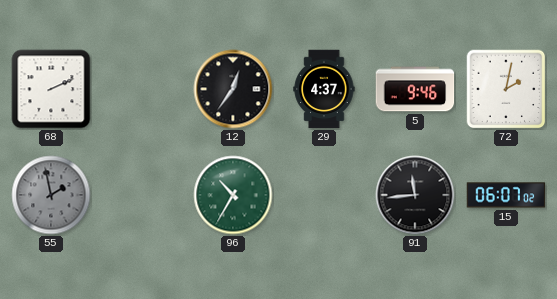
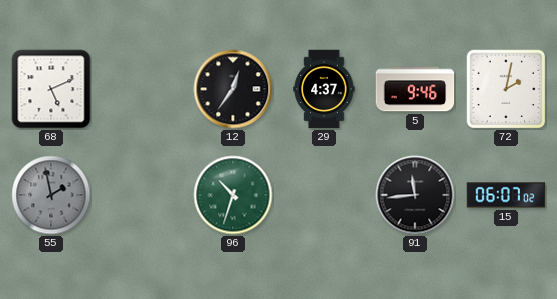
68: 2:11 -> 5:11 (51, 89)
96: 10:35 -> 10:33 (233, 195)
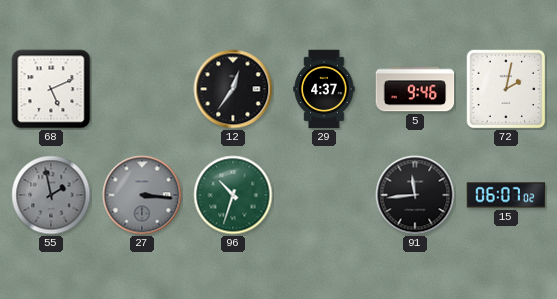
27: none -> 3:16 (142, 195)
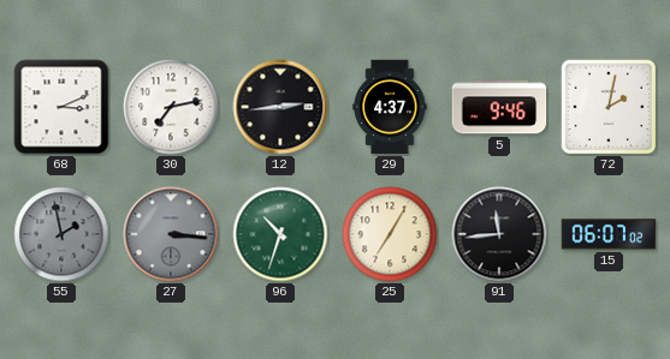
68: 5:11 -> 3:11 (61, 107)
30: none -> 7:13 (171, 107)
12: 12:36 -> 2:44 (280, 107)
25: none -> 7:05 (390, 234)
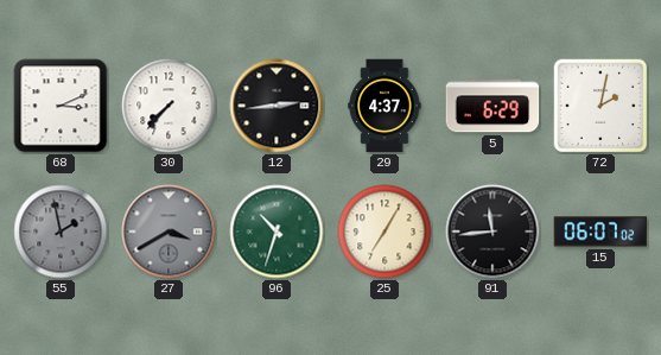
30: 7:13 -> 7:37 (169, 106)
5: 9:46 -> 6:29 (492, 106)
27: 3:16 -> 3:40 (169, 232)
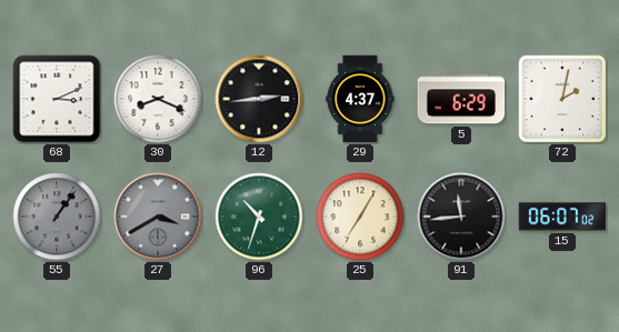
30: 7:37 -> 8:19 (158, 99)
55: 1:58 -> 1:06 (57, 217)
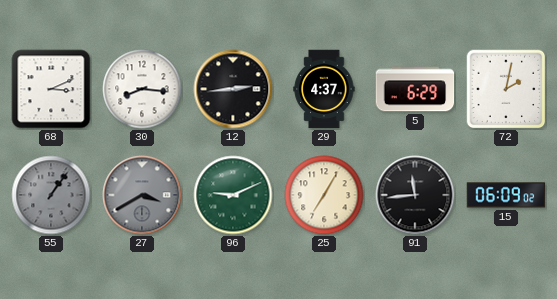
30: 8:19 -> 8:16 (142, 89)
96: 10:33 -> 9:11 (233, 195)
15: 06:07 -> 06:09 (506, 195)
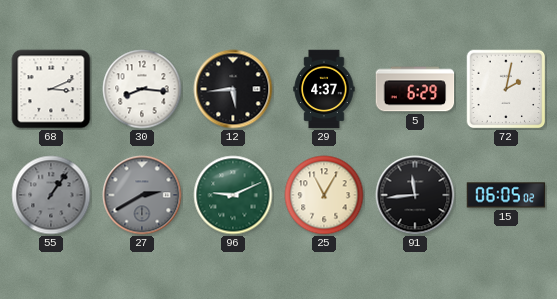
12: 2:44 -> 5:44 (233, 89)
27: 3:40 -> 2:40 (142, 195)
25: 7:05 -> 11:05 (324, 195)
15: 06:09 -> 06:05 (506, 195)
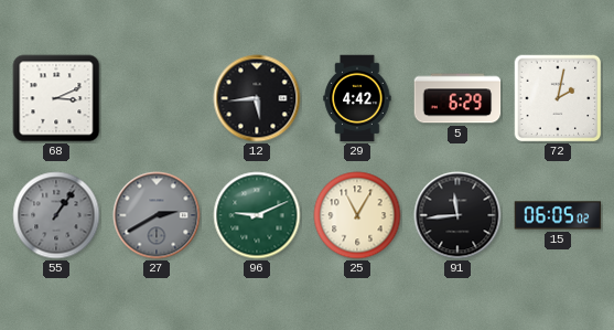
30: 8:16 -> none (142, 89)
29: 4:37 -> 4:42 (357, 98)
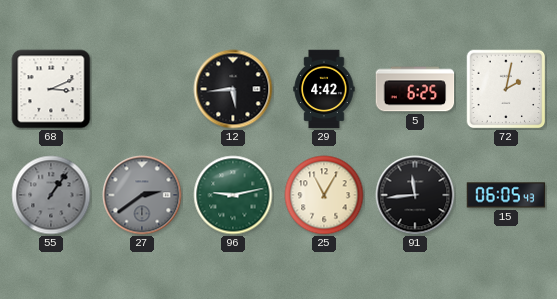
5: 6:29 -> 6:25 (415, 89)
27: 2:40 -> 2:39 (142, 195)
96: 9:11 -> 9:13 (233, 195)
15: 06:05:02 -> 06:05:43 (506, 195)
